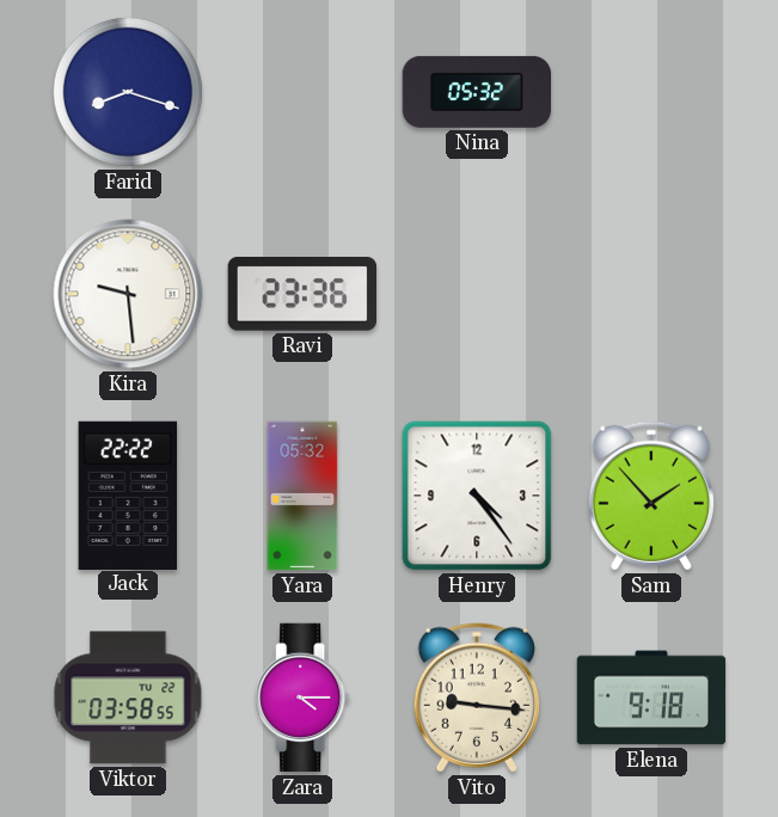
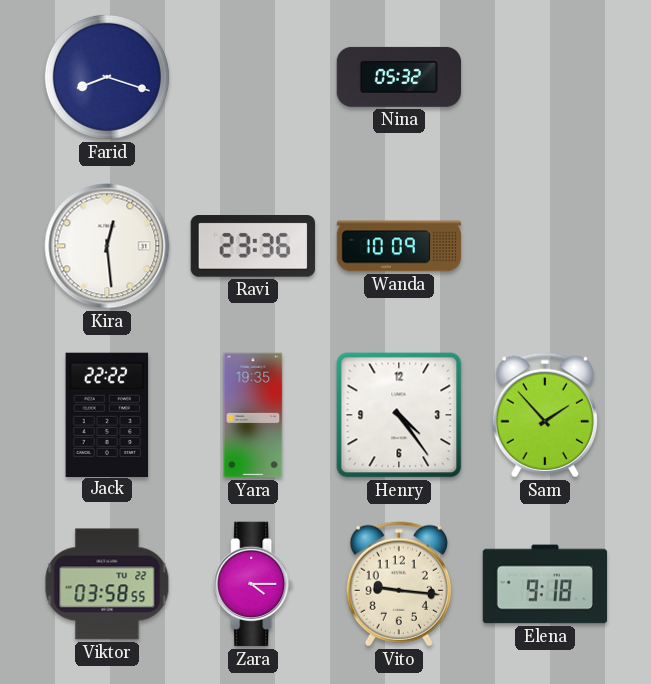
Kira: 9:29 -> 12:29 (107, 246)
Wanda: none -> 10:09 (399, 246)
Yara: 05:32 -> 19:35 (253, 415)
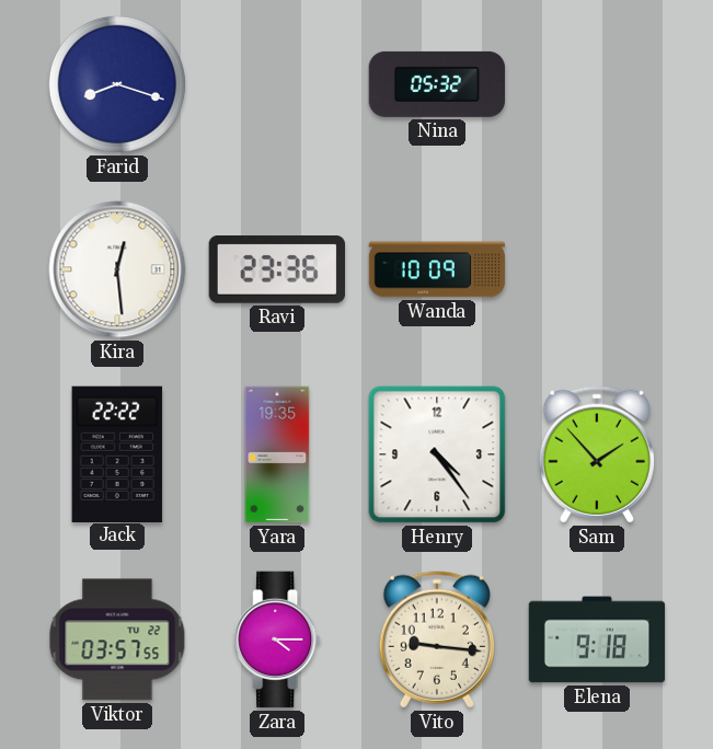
Viktor: 03:58 -> 03:57 (117, 639)
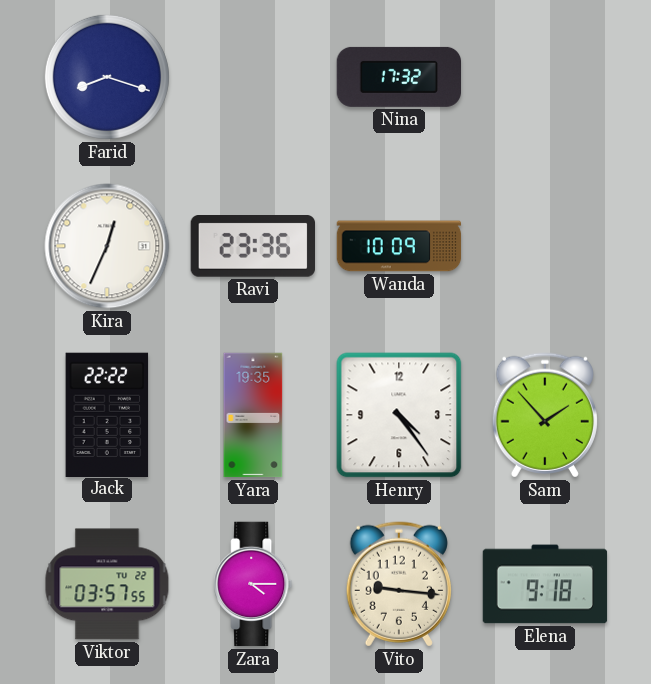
Nina: 05:32 -> 17:32 (398, 77)
Kira: 12:29 -> 12:34 (107, 246)
